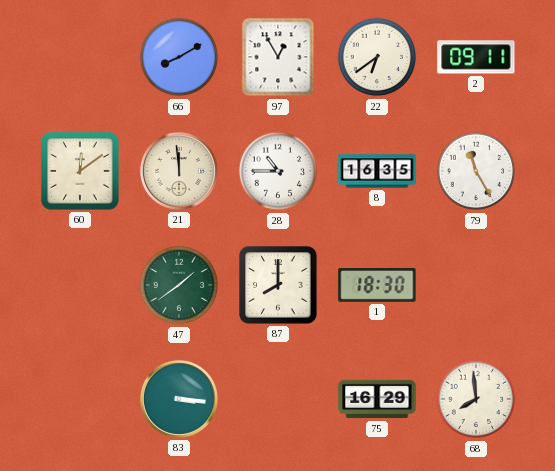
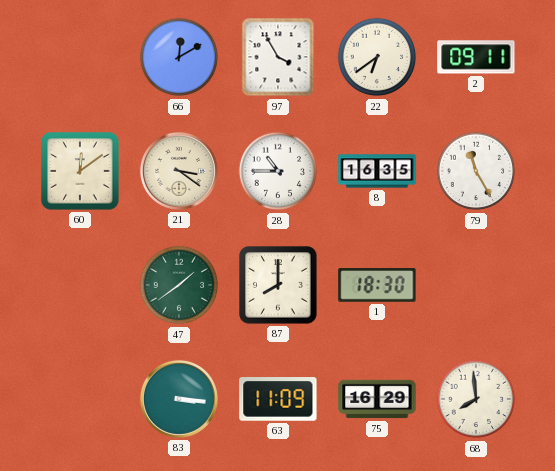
66: 8:10 -> 12:10 (179, 57)
97: 12:55 -> 3:55 (278, 57)
21: 11:59 -> 3:21 (179, 171)
63: none -> 11:09 (278, 400)
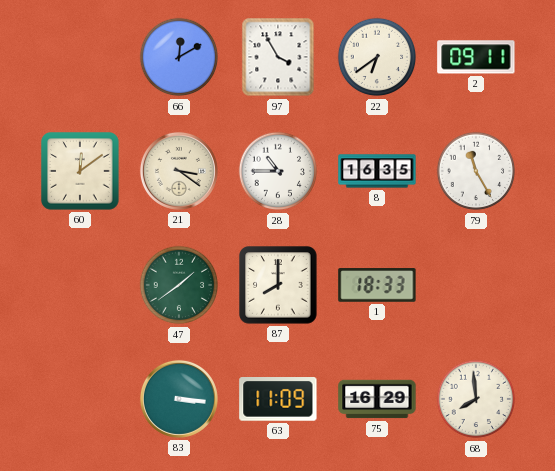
1: 18:30 -> 18:33 (377, 285)
